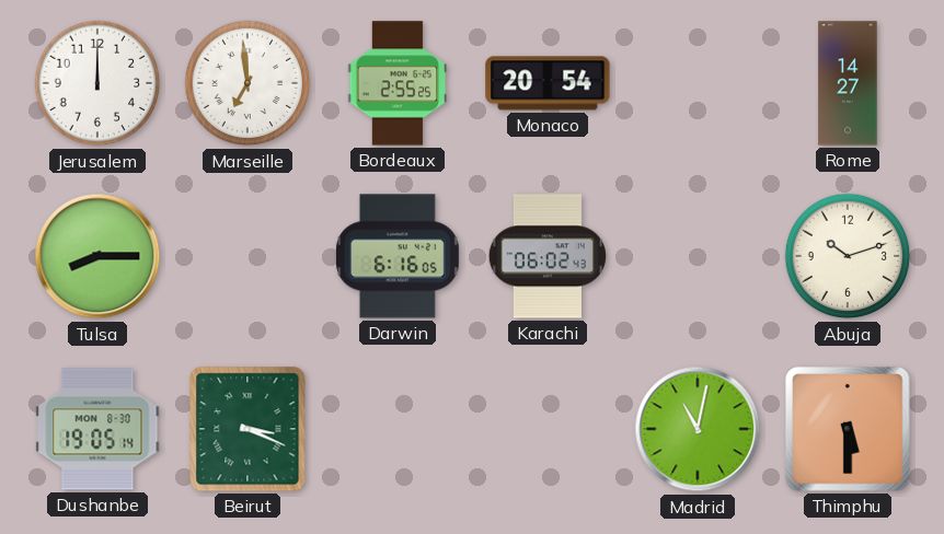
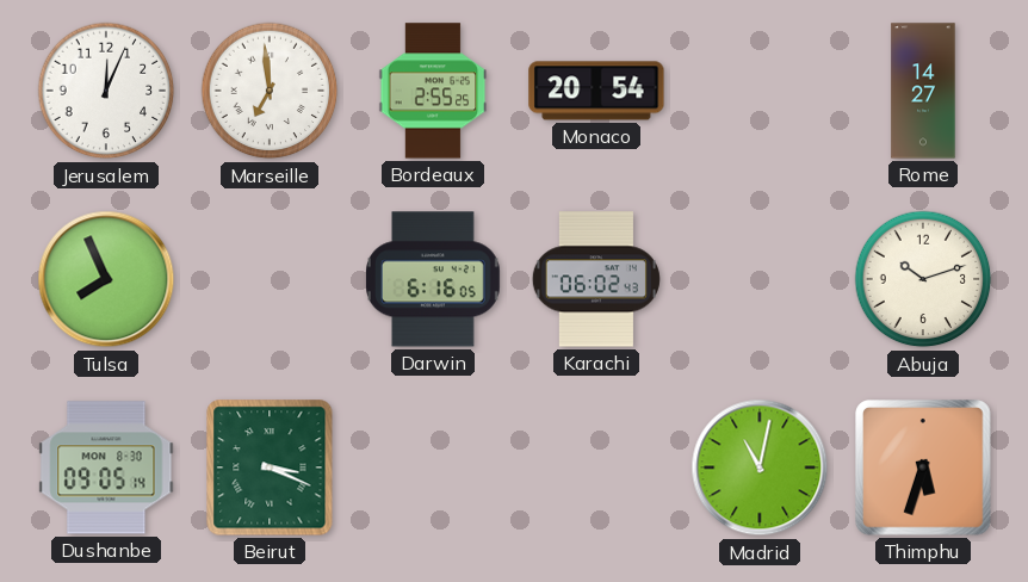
Jerusalem: 12:00 -> 12:04 (106, 91)
Tulsa: 8:15 -> 7:56 (106, 279)
Dushanbe: 19:05 -> 09:05 (106, 468)
Thimphu: 5:30 -> 5:33 (923, 468)
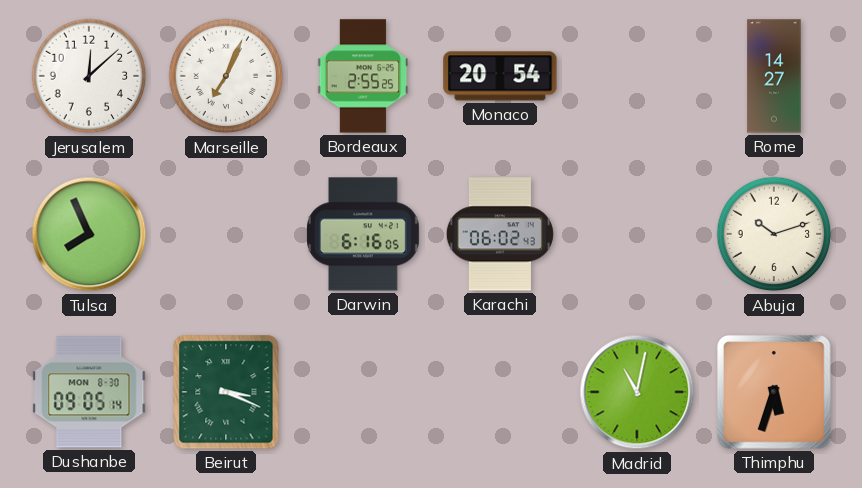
Jerusalem: 12:04 -> 12:08 (89, 76)
Marseille: 6:59 -> 7:04 (226, 76)
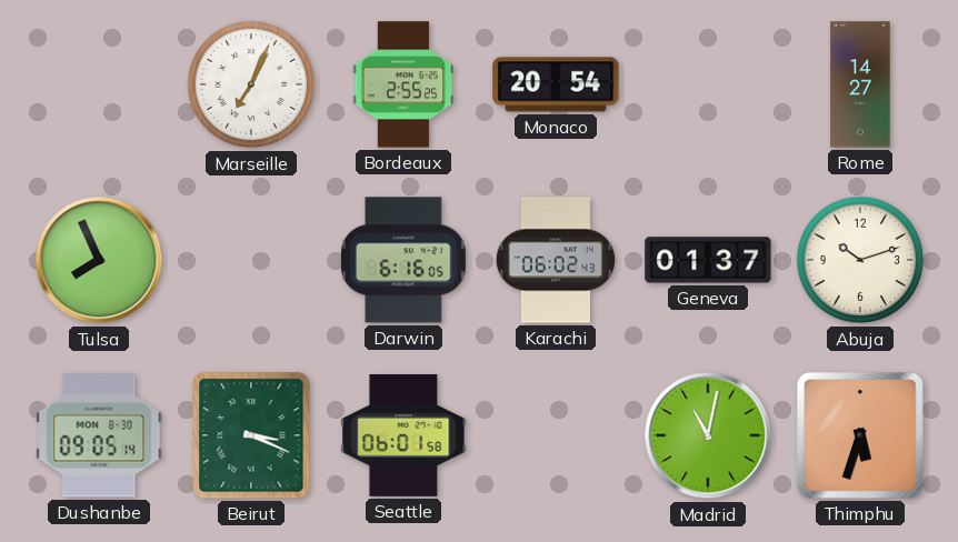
Jerusalem: 12:08 -> none (89, 76)
Geneva: none -> 01:37 (708, 260)
Seattle: none -> 06:01 (403, 435)
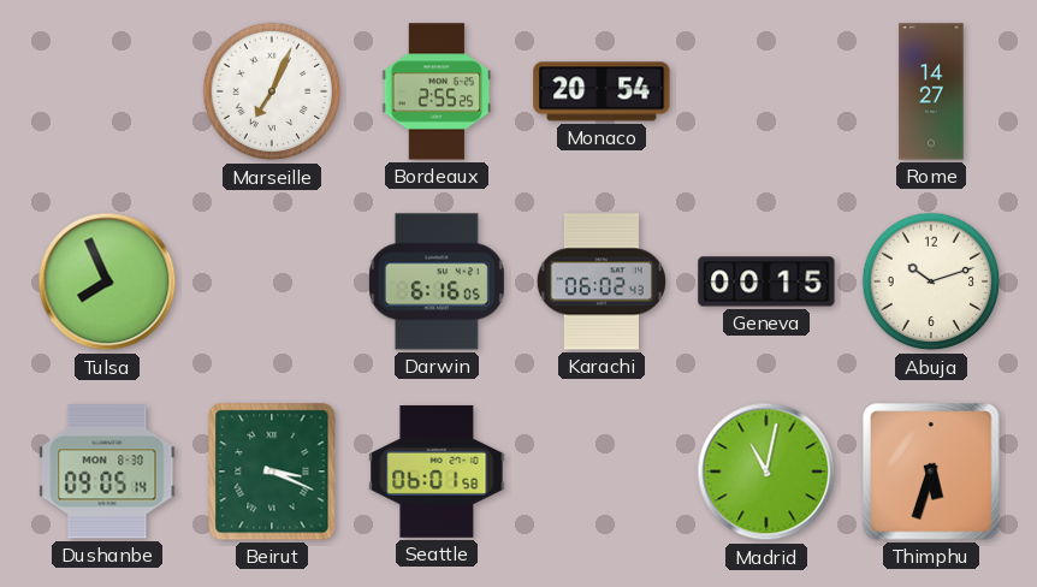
Geneva: 01:37 -> 00:15 (766, 281)
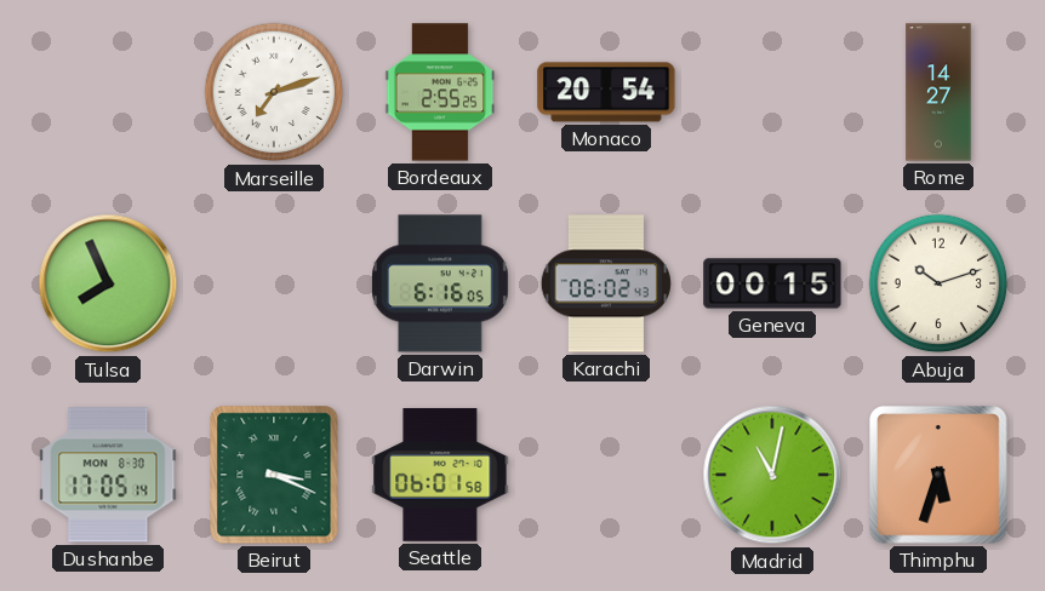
Marseille: 7:04 -> 7:12 (274, 92)
Dushanbe: 09:05 -> 17:05 (108, 475)
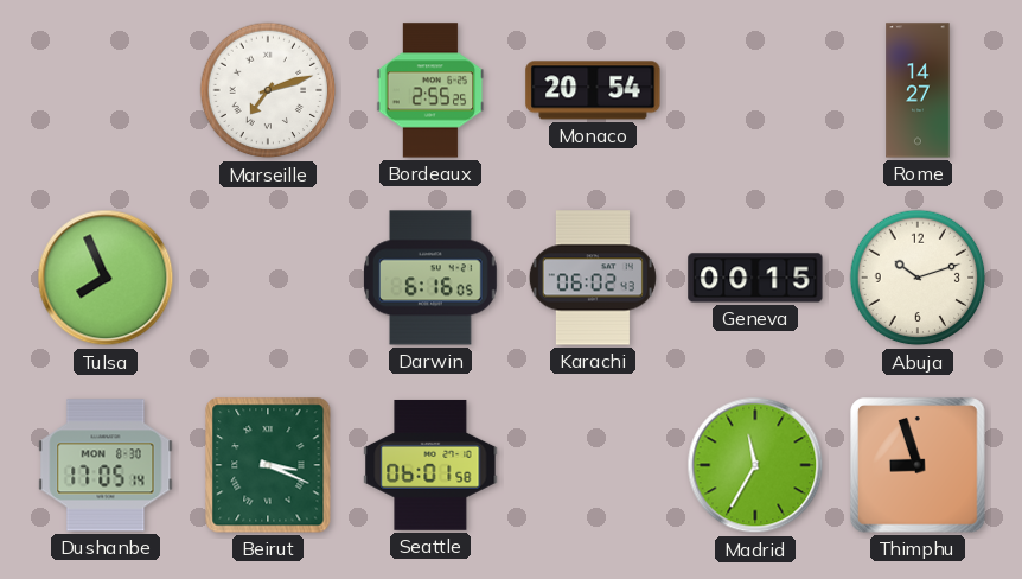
Madrid: 11:02 -> 11:35 (755, 465)
Thimphu: 5:33 -> 8:57 (918, 465)
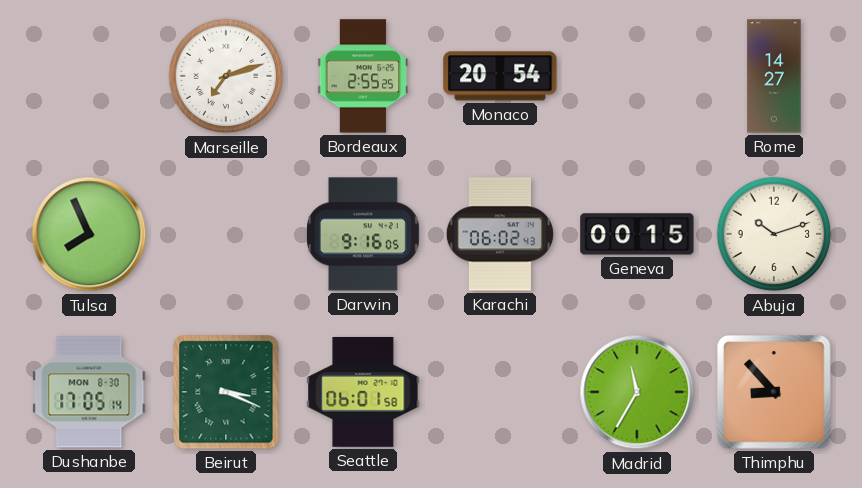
Darwin: 6:16 -> 9:16 (364, 234)
Thimphu: 8:57 -> 8:53 (774, 392)
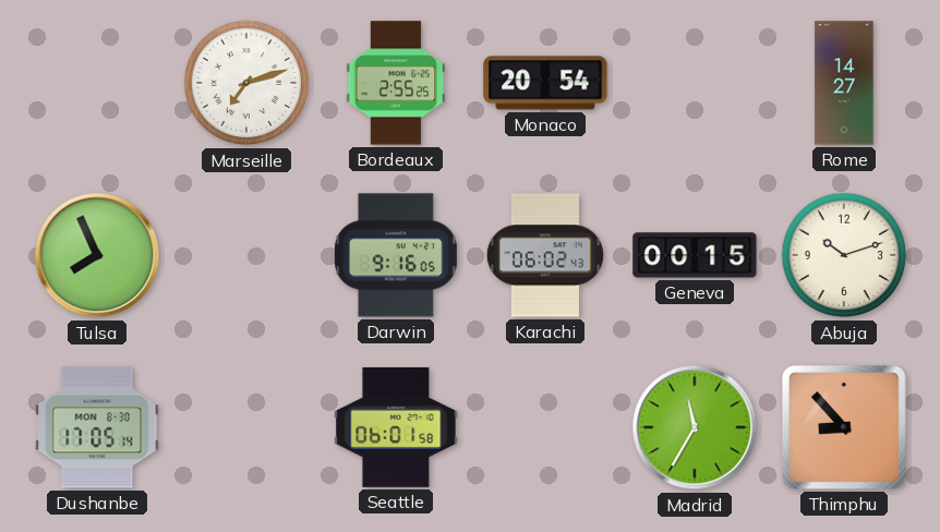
Beirut: 3:19 -> none (226, 392)
